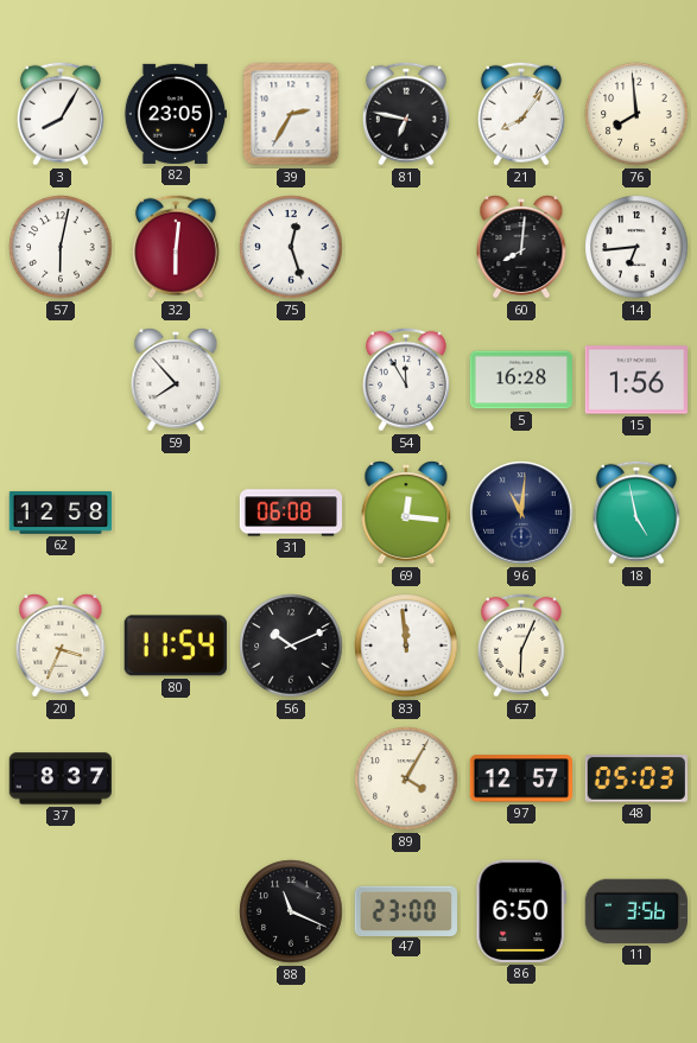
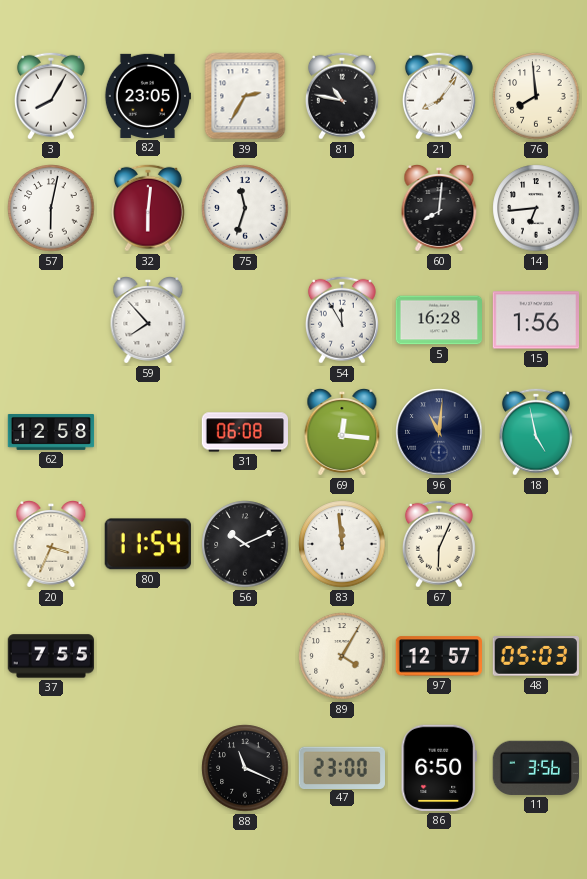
81: 6:47 -> 10:47 (342, 96)
75: 12:27 -> 11:33 (245, 208)
37: 8:37 -> 7:55 (50, 656)
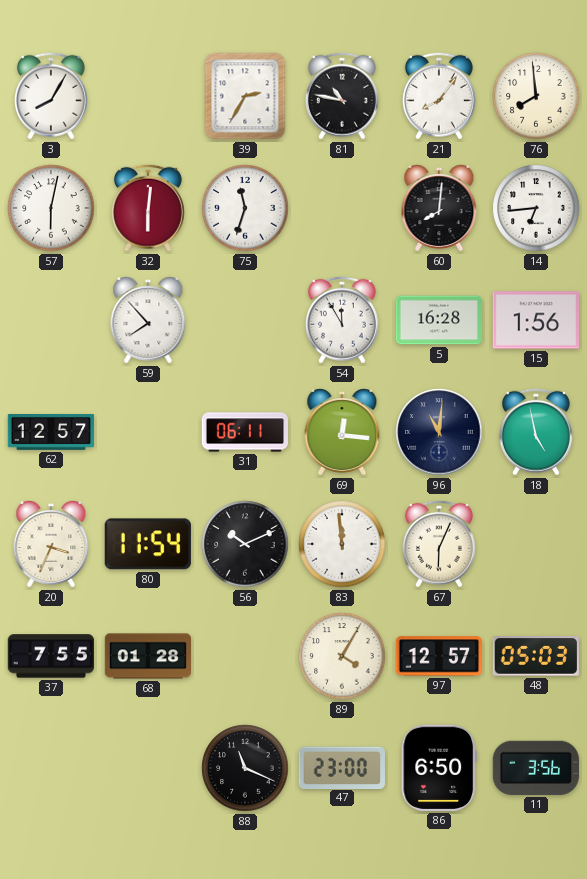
82: 23:05 -> none (147, 96)
62: 12:58 -> 12:57 (51, 433)
31: 06:08 -> 06:11 (245, 432)
68: none -> 01:28 (148, 656)
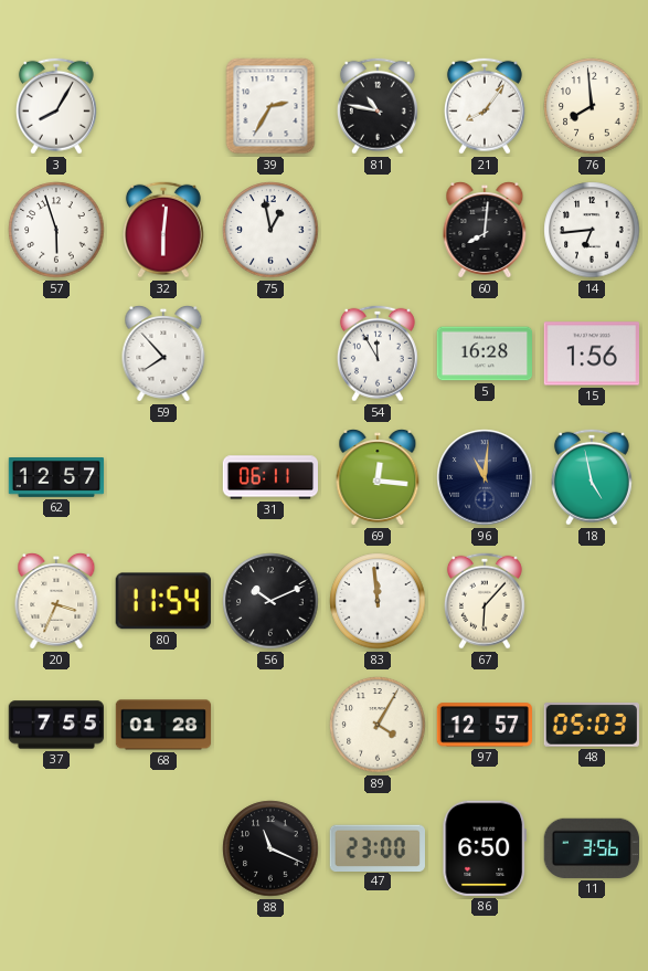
57: 6:02 -> 5:57 (56, 230)
75: 11:33 -> 12:58 (270, 230)
67: 6:04 -> 6:07 (485, 601)
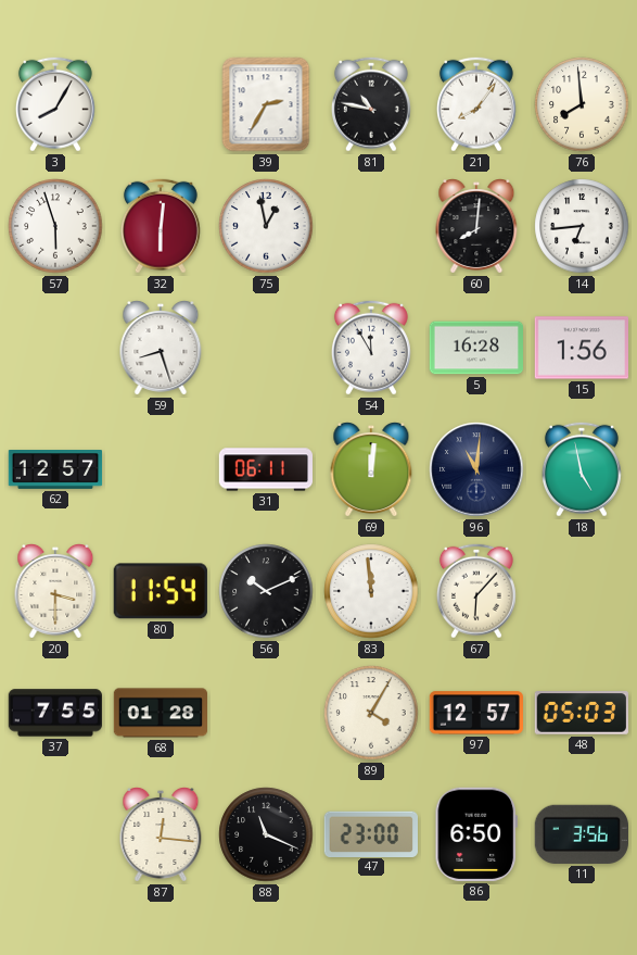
59: 7:53 -> 8:27 (161, 349)
69: 12:16 -> 12:01 (371, 470)
20: 3:34 -> 3:30 (55, 592)
87: none -> 12:16 (161, 835)
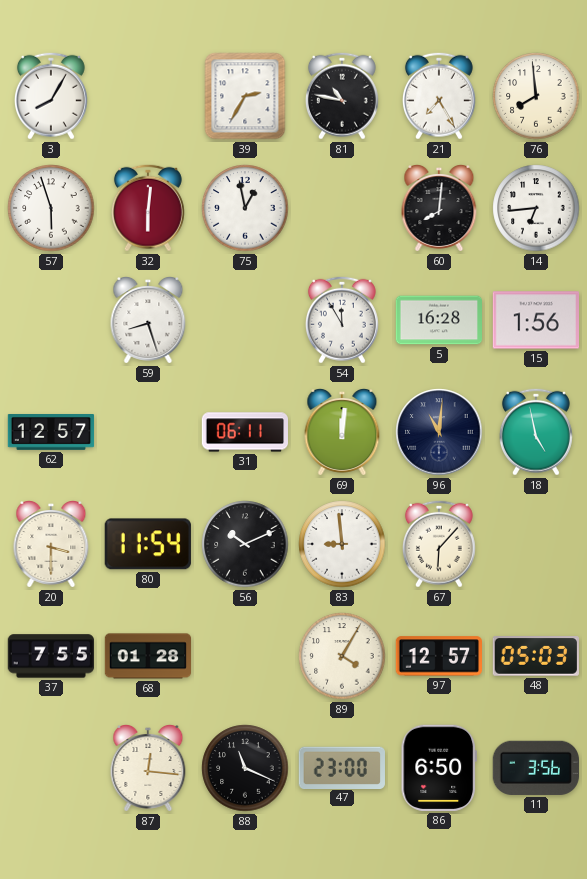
21: 8:06 -> 7:25 (439, 96)
83: 11:59 -> 8:59 (342, 544)
